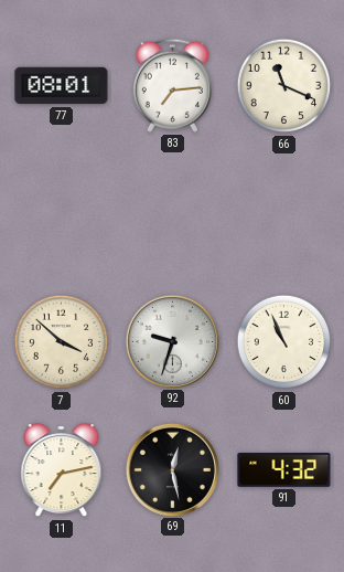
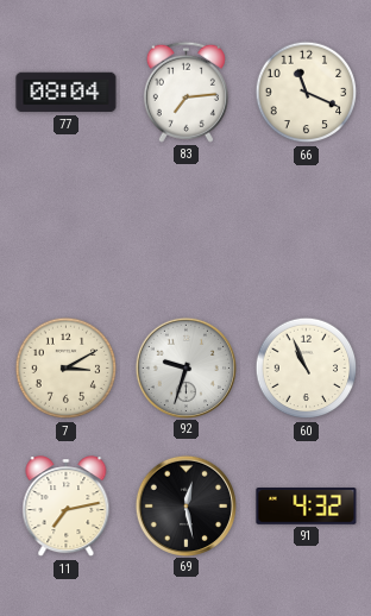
77: 08:01 -> 08:04 (67, 93)
7: 3:52 -> 3:10 (67, 369)
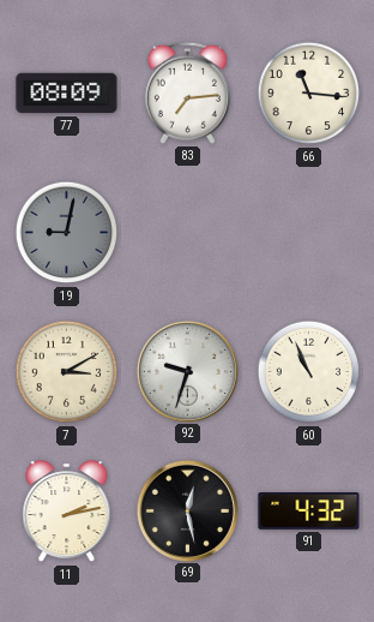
77: 08:04 -> 08:09 (67, 94)
66: 11:19 -> 11:16 (309, 94)
19: none -> 9:02 (67, 233)
11: 7:13 -> 2:13 (67, 512)
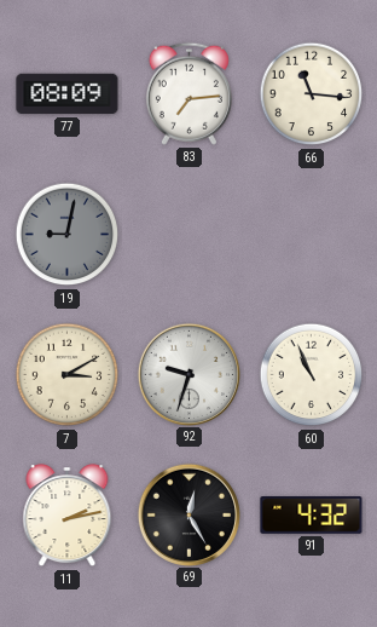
69: 12:28 -> 12:25 (188, 514)
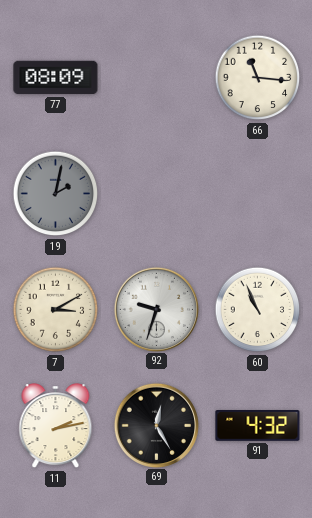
83: 7:14 -> none (188, 93)
19: 9:02 -> 2:02 (56, 194)
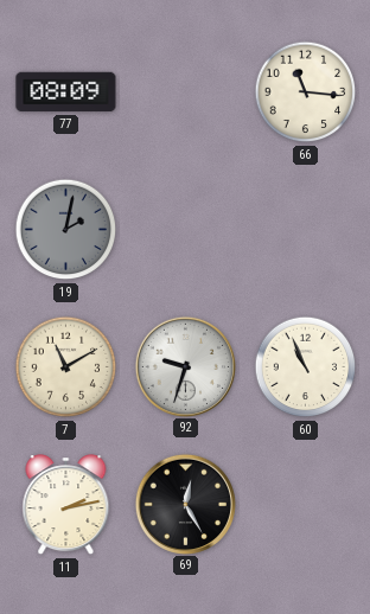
7: 3:10 -> 11:10 (66, 367)
91: 4:32 -> none (258, 426)
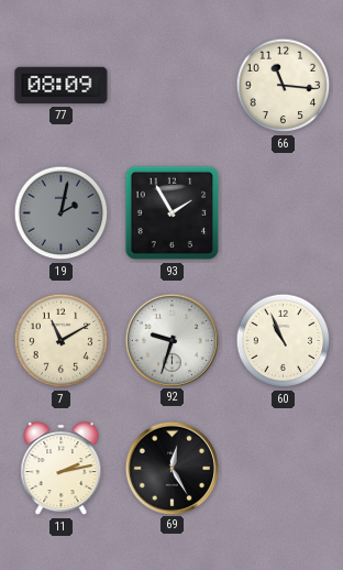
93: none -> 1:55 (173, 213)
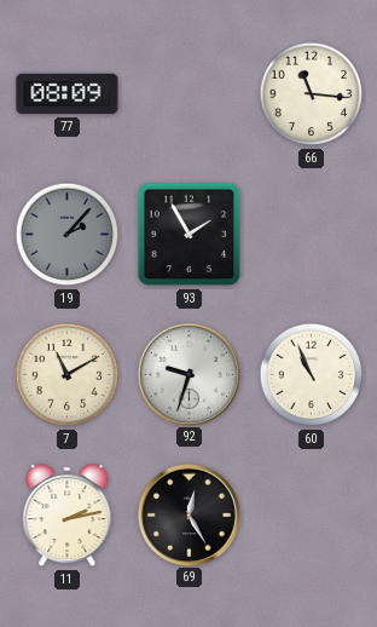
19: 2:02 -> 2:07 (68, 235)
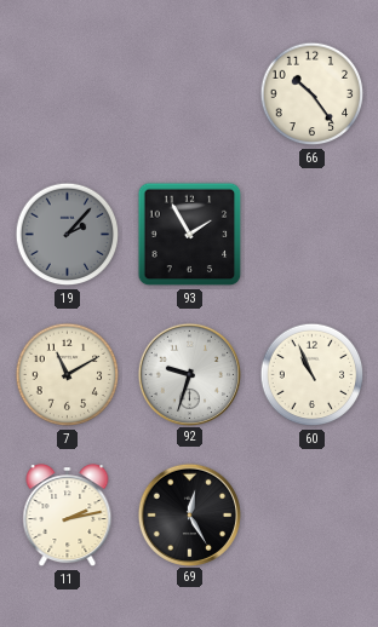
77: 08:09 -> none (68, 94)
66: 11:16 -> 10:24 (313, 94)
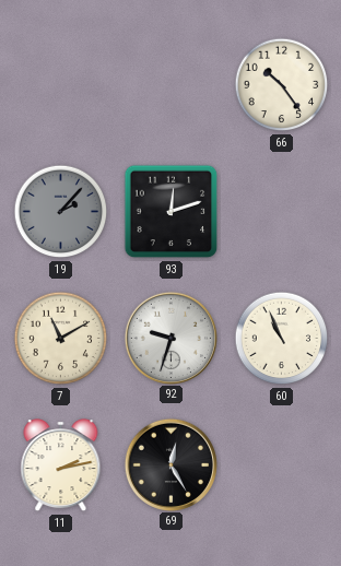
93: 1:55 -> 12:12 (172, 212)
